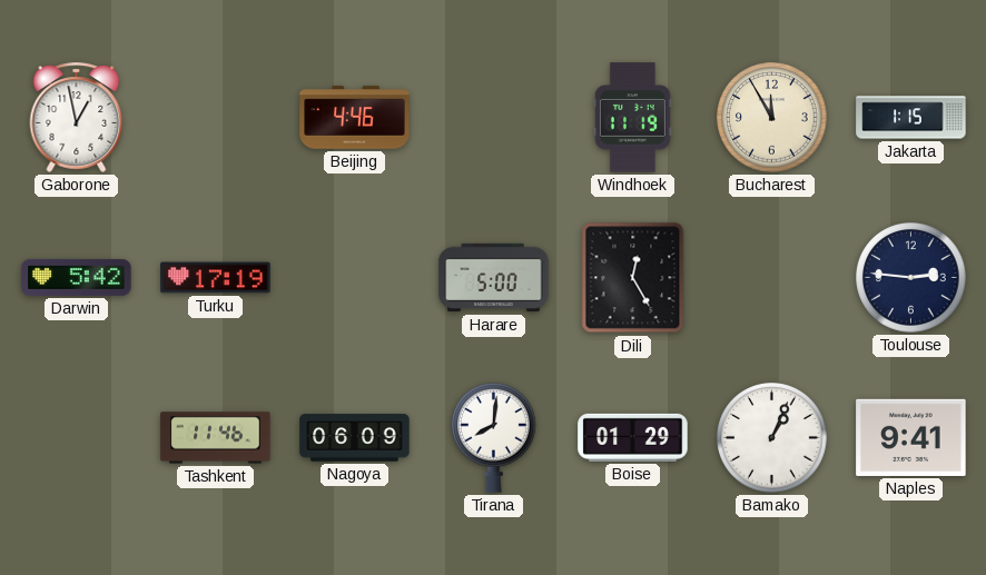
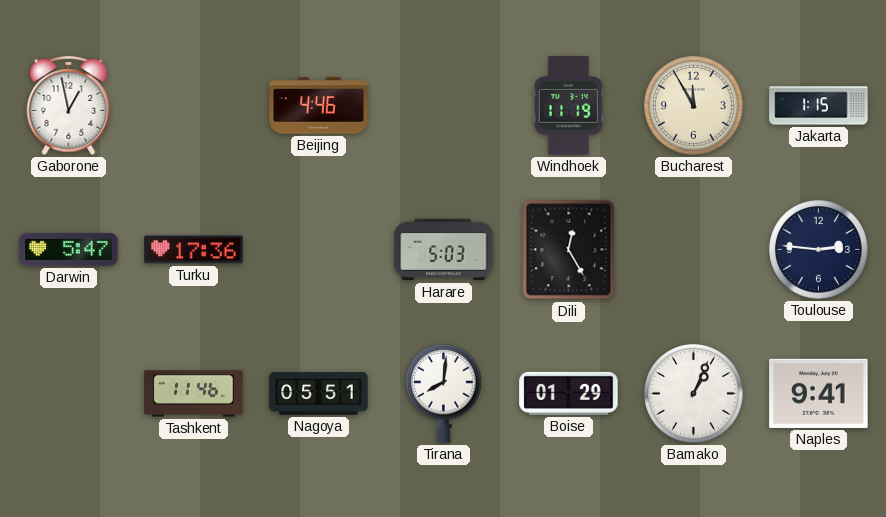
Darwin: 5:42 -> 5:47 (69, 249)
Turku: 17:19 -> 17:36 (194, 250)
Harare: 5:00 -> 5:03 (444, 250)
Nagoya: 06:09 -> 05:51 (319, 394)
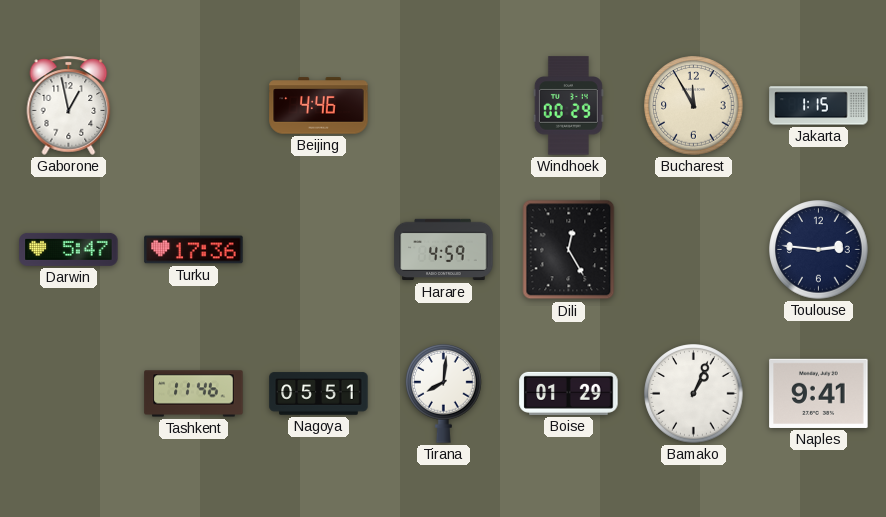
Windhoek: 11:19 -> 00:29 (568, 106)
Harare: 5:03 -> 4:59 (444, 250)
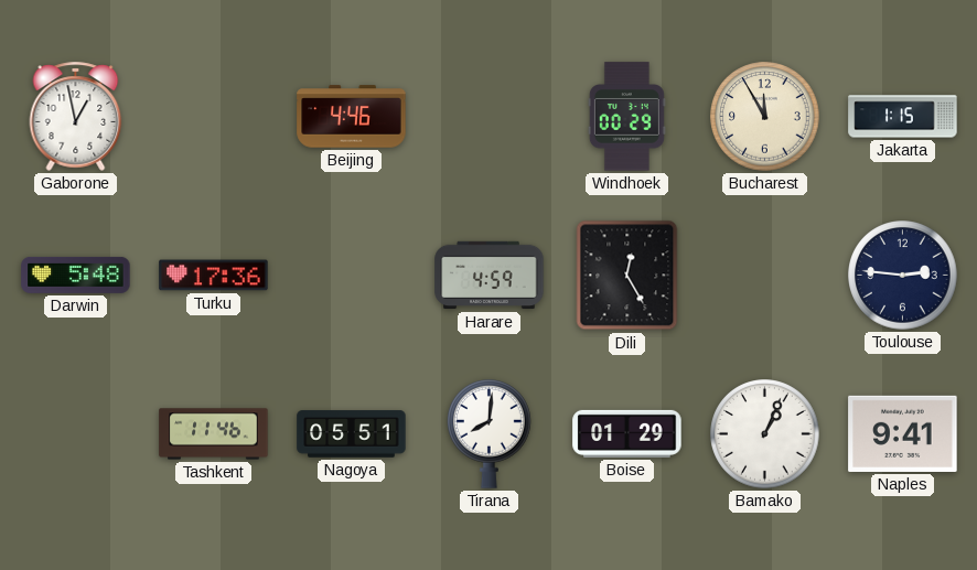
Darwin: 5:47 -> 5:48 (76, 275)
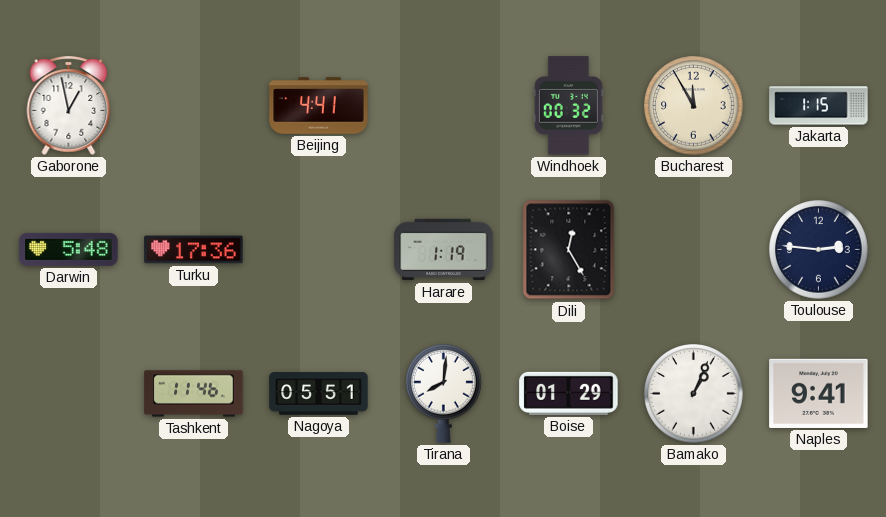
Beijing: 4:46 -> 4:41 (319, 106)
Windhoek: 00:29 -> 00:32 (568, 106)
Harare: 4:59 -> 1:19 (444, 250)
